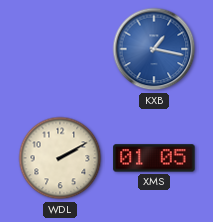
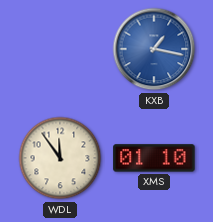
WDL: 2:10 -> 11:54 (60, 158)
XMS: 01:05 -> 01:10 (154, 158)
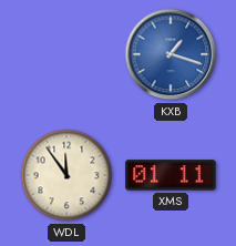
KXB: 1:17 -> 1:18 (171, 54)
XMS: 01:10 -> 01:11 (171, 175)
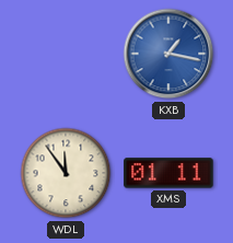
KXB: 1:18 -> 1:17 (168, 54)
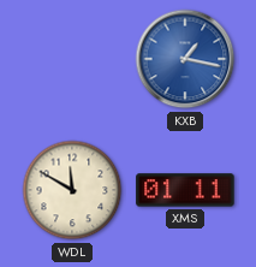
WDL: 11:54 -> 11:50 (72, 190)
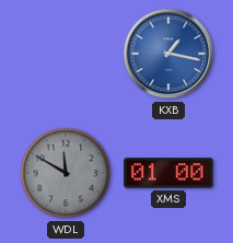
WDL dial: cream -> grey (66, 173)
XMS: 01:11 -> 01:00 (168, 173)
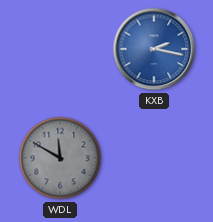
KXB: 1:17 -> 2:17 (154, 49)
XMS: 01:00 -> none (168, 173)
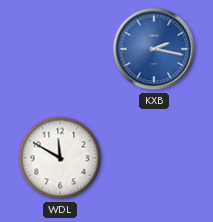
WDL dial: grey -> white (60, 158)
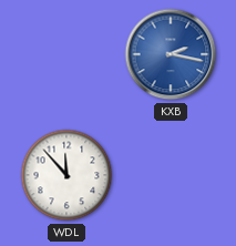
WDL: 11:50 -> 11:53 (66, 175)
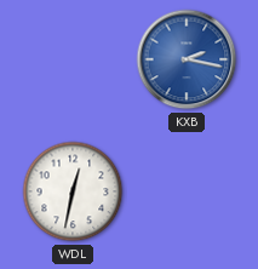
WDL: 11:53 -> 12:32 (73, 191)
